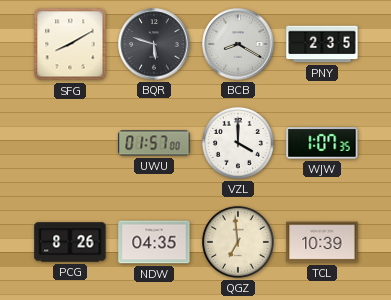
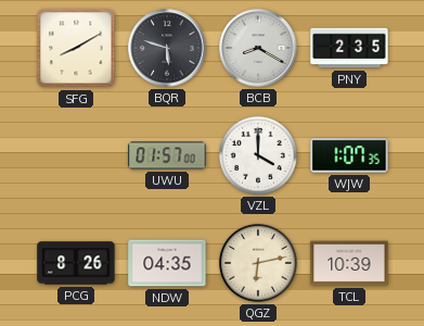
QGZ: 6:59 -> 6:13 (258, 263)
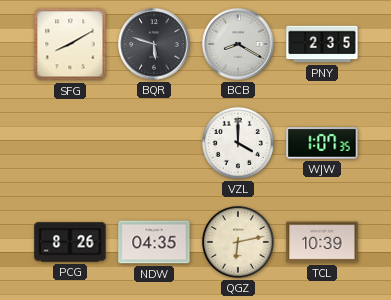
UWU: 01:57 -> none (167, 155)
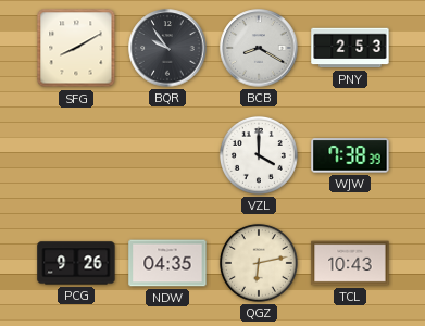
BQR: 5:48 -> 9:54 (167, 48)
PNY: 2:35 -> 2:53 (350, 48)
WJW: 1:07 -> 7:38 (350, 155)
PCG: 8:26 -> 9:26 (76, 263)
TCL: 10:39 -> 10:43 (350, 263)
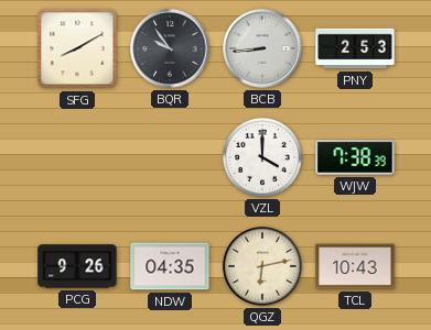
BCB: 8:20 -> 8:44 (262, 48)
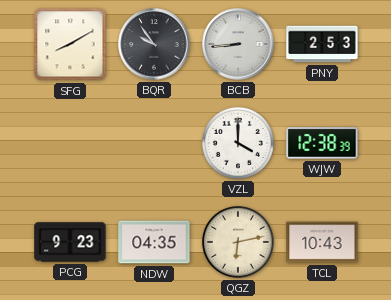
WJW: 7:38 -> 12:38 (322, 143)
PCG: 9:26 -> 9:23 (70, 242)
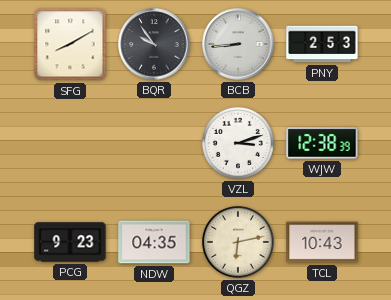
VZL: 4:00 -> 3:12 (238, 143)
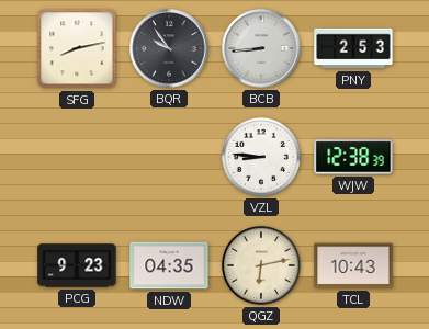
SFG: 8:10 -> 8:13 (77, 48)
VZL: 3:12 -> 8:46 (261, 157)
